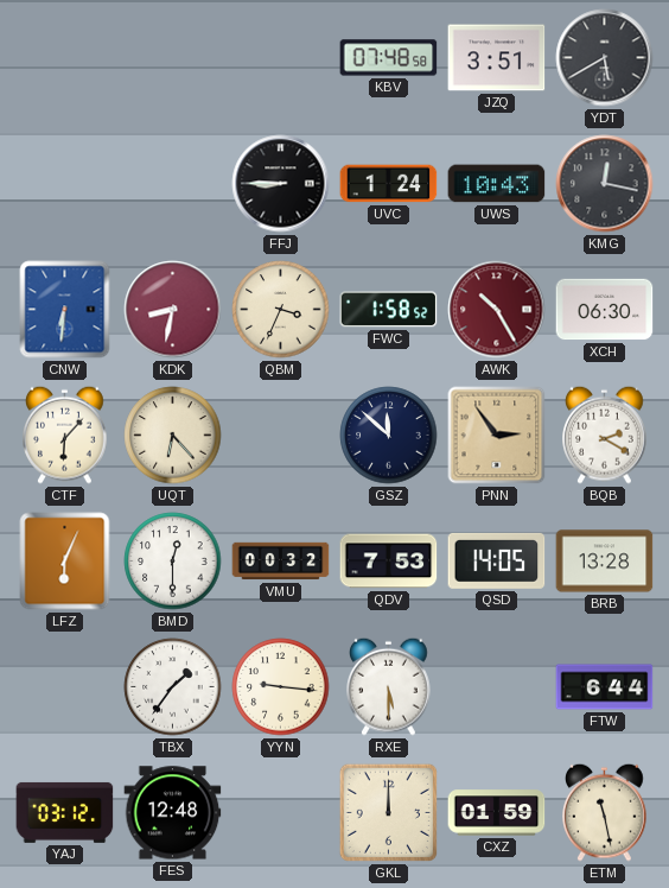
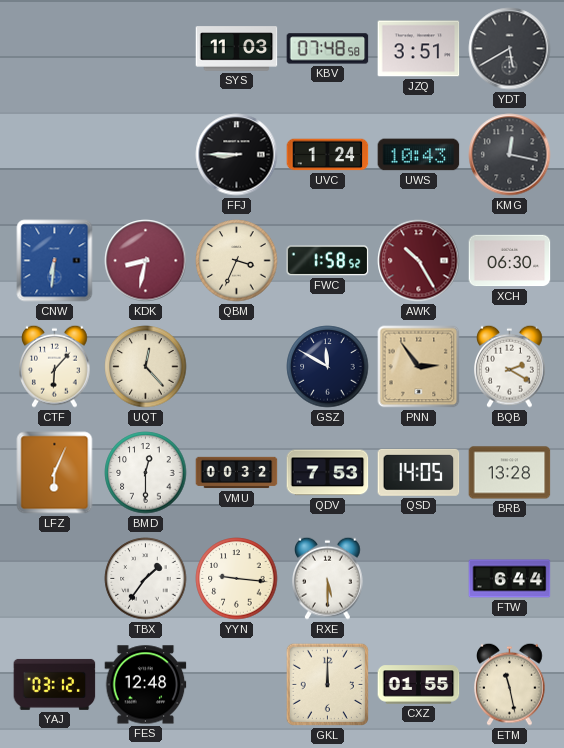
SYS: none -> 11:03 (237, 49)
UQT: 6:23 -> 12:23 (146, 367)
GSZ: 11:52 -> 11:50 (328, 367)
CXZ: 01:59 -> 01:55 (419, 685)
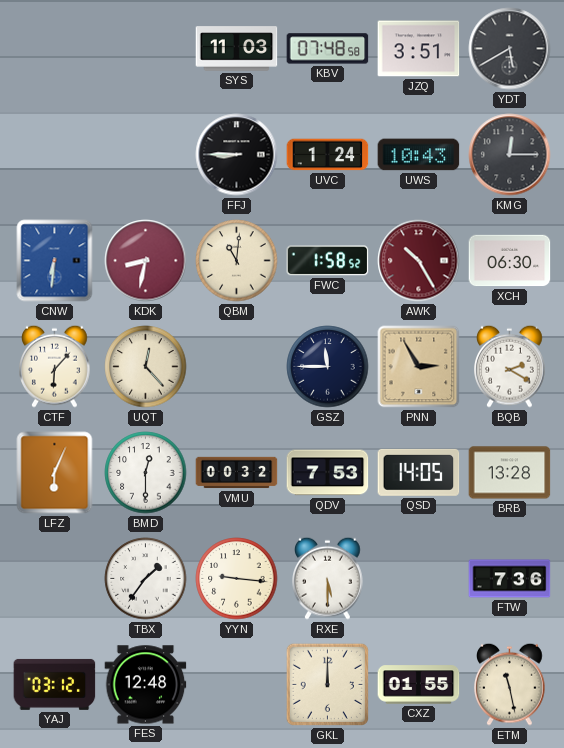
KMG: 12:17 -> 12:15 (510, 155)
QBM: 3:34 -> 11:01 (237, 261)
GSZ: 11:50 -> 11:45 (328, 367)
PNN: 2:54 -> 2:55 (419, 367)
FTW: 6:44 -> 7:36 (510, 579)
